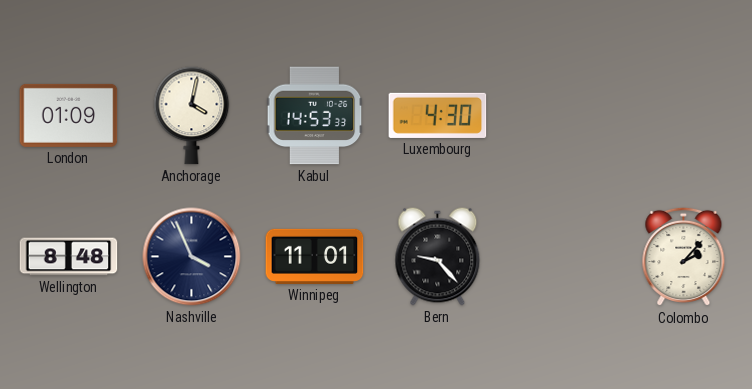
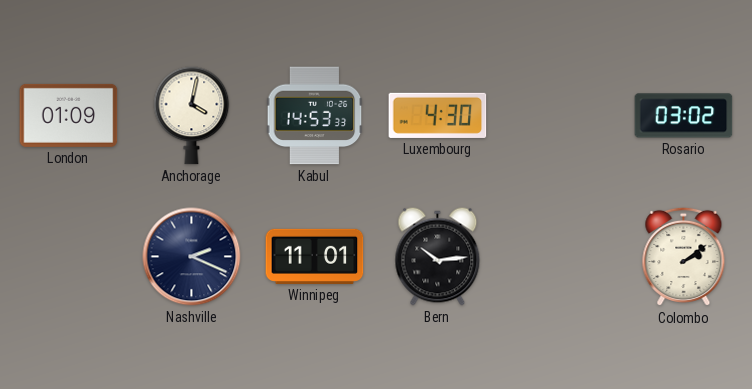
Rosario: none -> 03:02 (684, 116)
Wellington: 8:48 -> none (69, 257)
Nashville: 3:56 -> 2:19 (192, 257)
Bern: 9:23 -> 10:14 (438, 257)
Colombo: 2:07 -> 2:09 (684, 257)
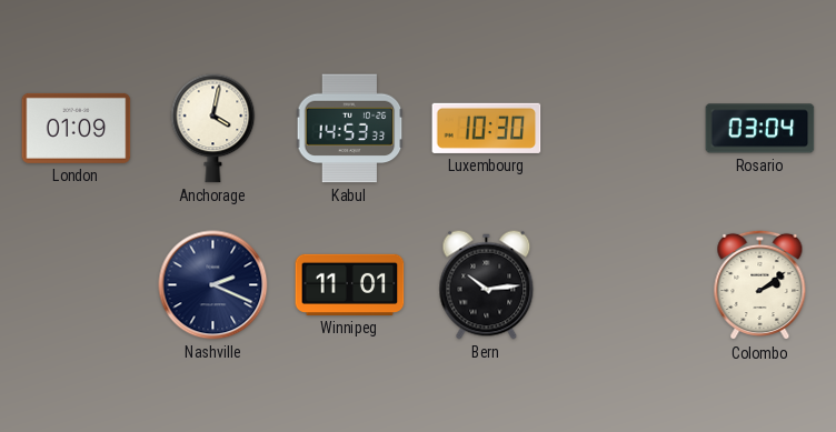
Luxembourg: 4:30 -> 10:30 (487, 128)
Rosario: 03:02 -> 03:04 (760, 129)
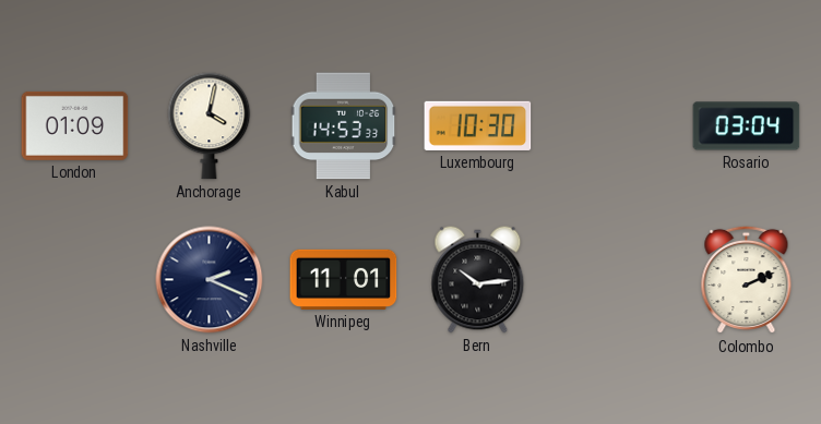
Colombo: 2:09 -> 2:11 (747, 280)
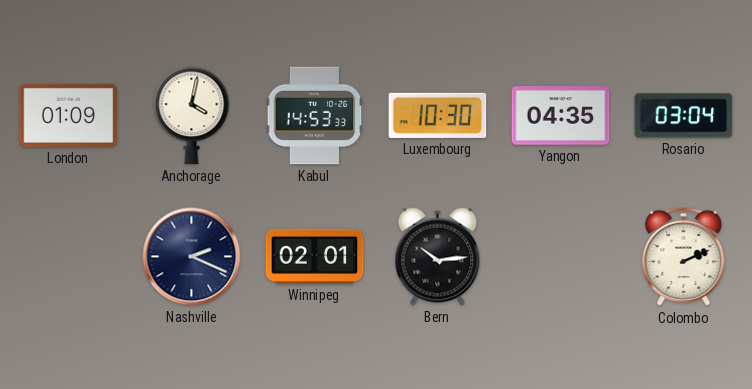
Yangon: none -> 04:35 (561, 116)
Winnipeg: 11:01 -> 02:01 (315, 256)
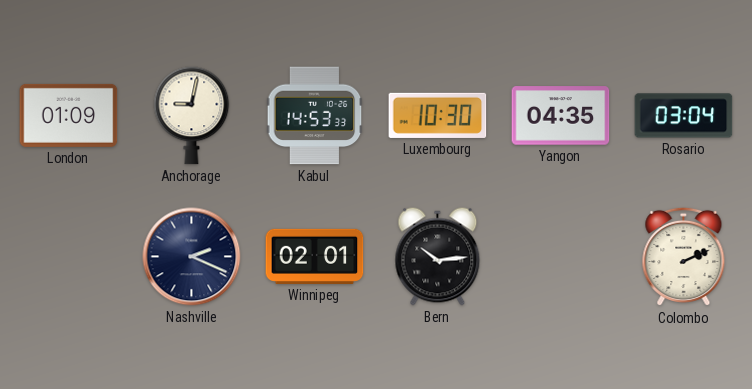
Anchorage: 4:02 -> 9:02 (192, 116)
